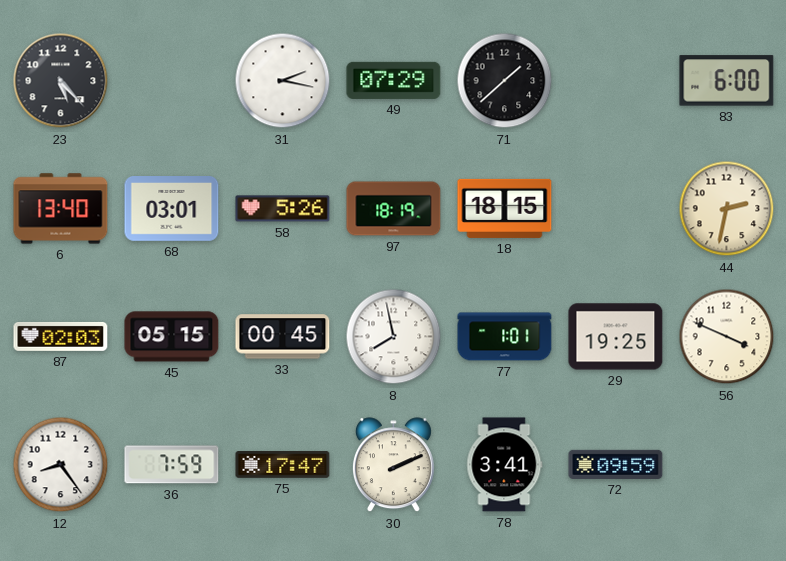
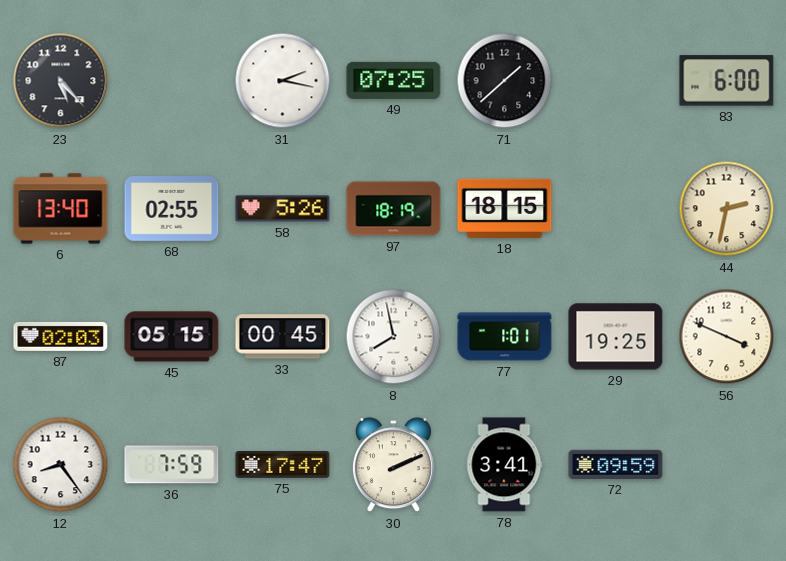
49: 07:29 -> 07:25 (394, 80)
68: 03:01 -> 02:55 (172, 209)
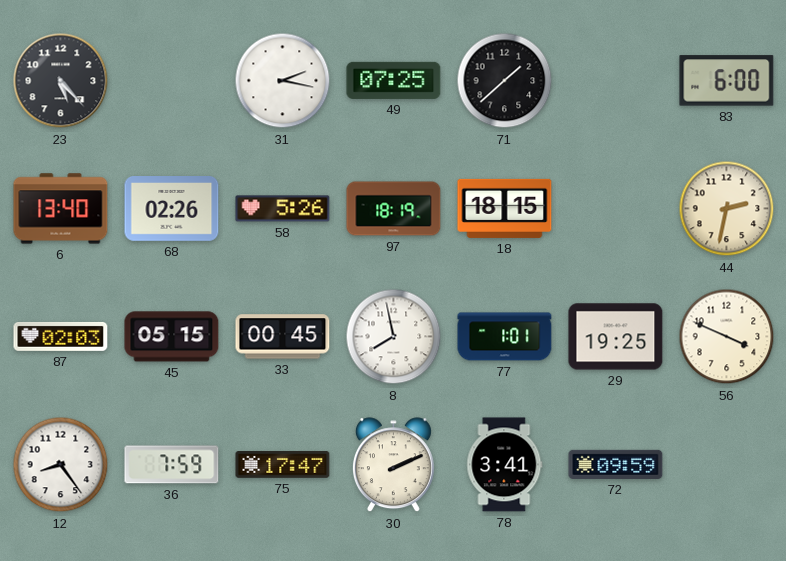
68: 02:55 -> 02:26 (172, 209)
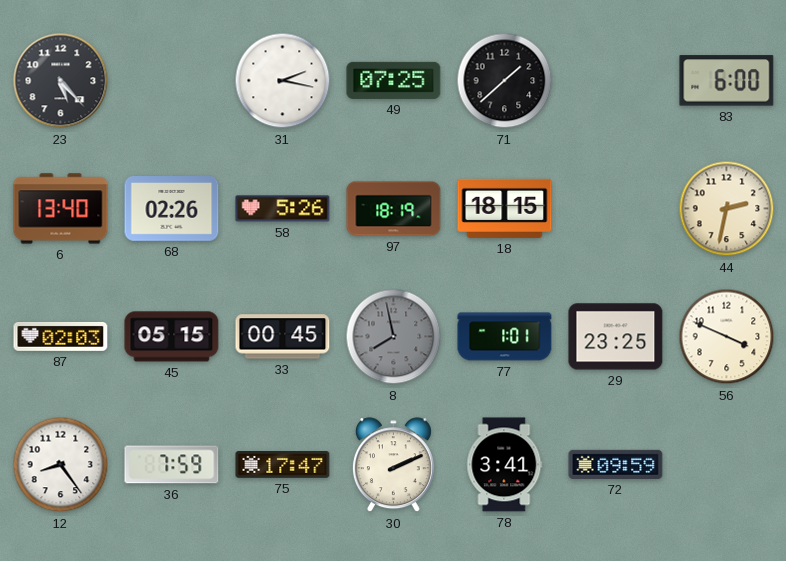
8 dial: white -> grey (394, 337)
29: 19:25 -> 23:25 (616, 337)
